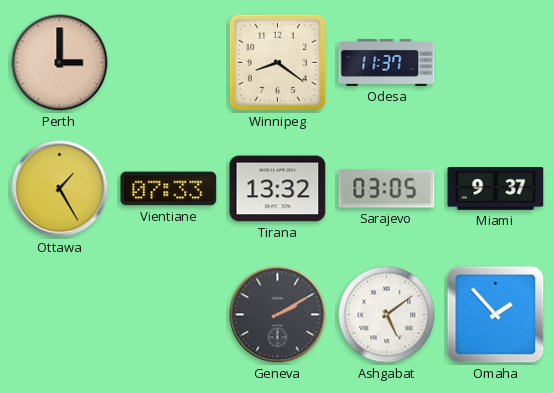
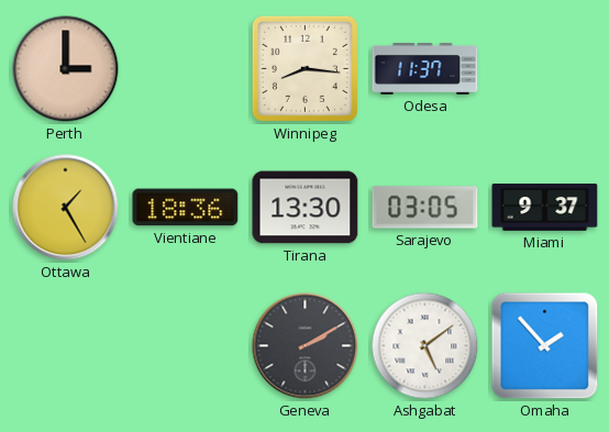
Winnipeg: 8:21 -> 8:16 (304, 68)
Vientiane: 07:33 -> 18:36 (186, 208)
Tirana: 13:32 -> 13:30 (306, 208)
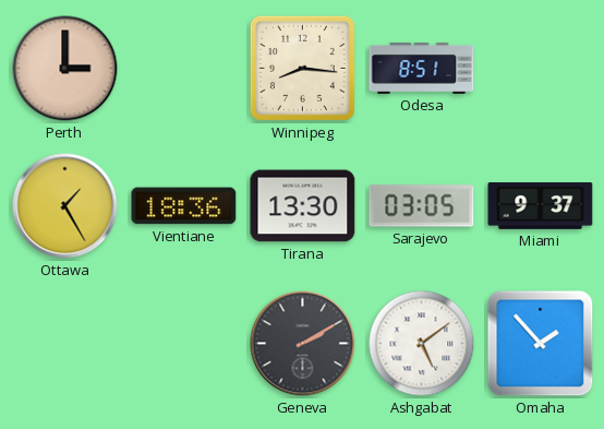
Odesa: 11:37 -> 8:51 (422, 68)
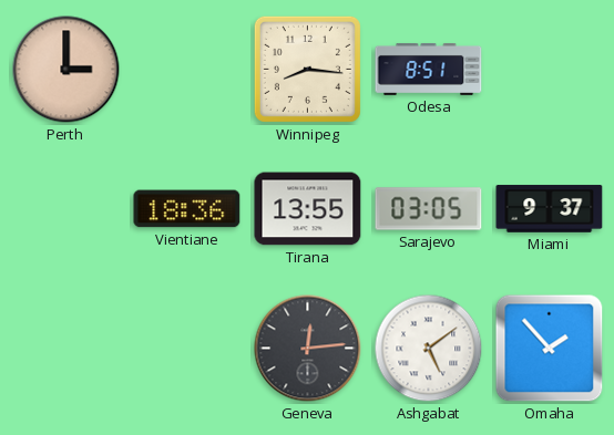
Ottawa: 1:25 -> none (65, 206)
Tirana: 13:30 -> 13:55 (308, 209)
Geneva: 2:10 -> 12:14 (308, 349)
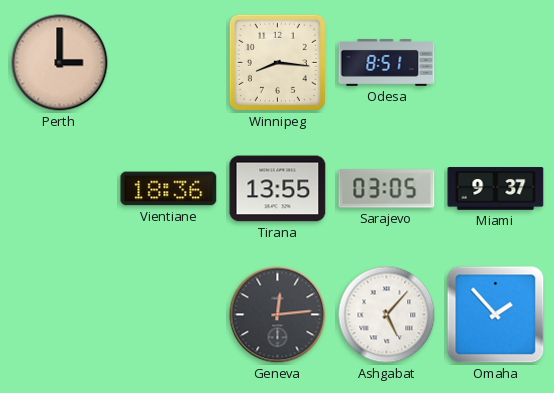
Ashgabat: 5:09 -> 5:07 (387, 315)
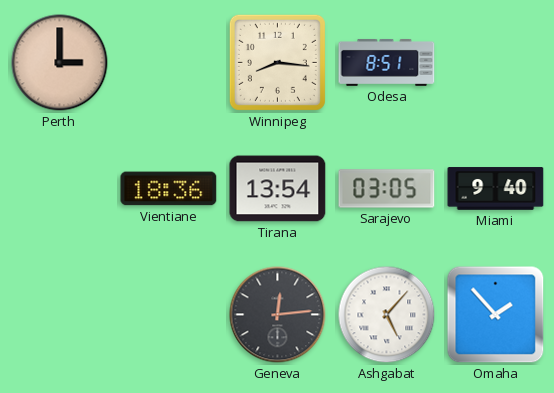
Tirana: 13:55 -> 13:54 (278, 189)
Miami: 9:37 -> 9:40 (496, 189)
